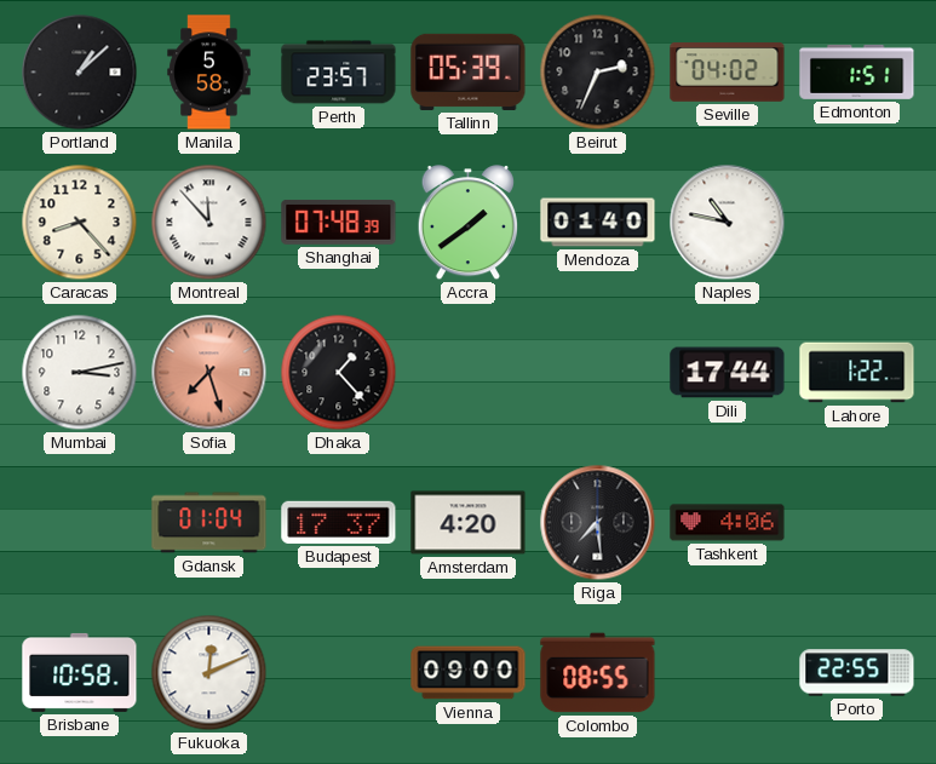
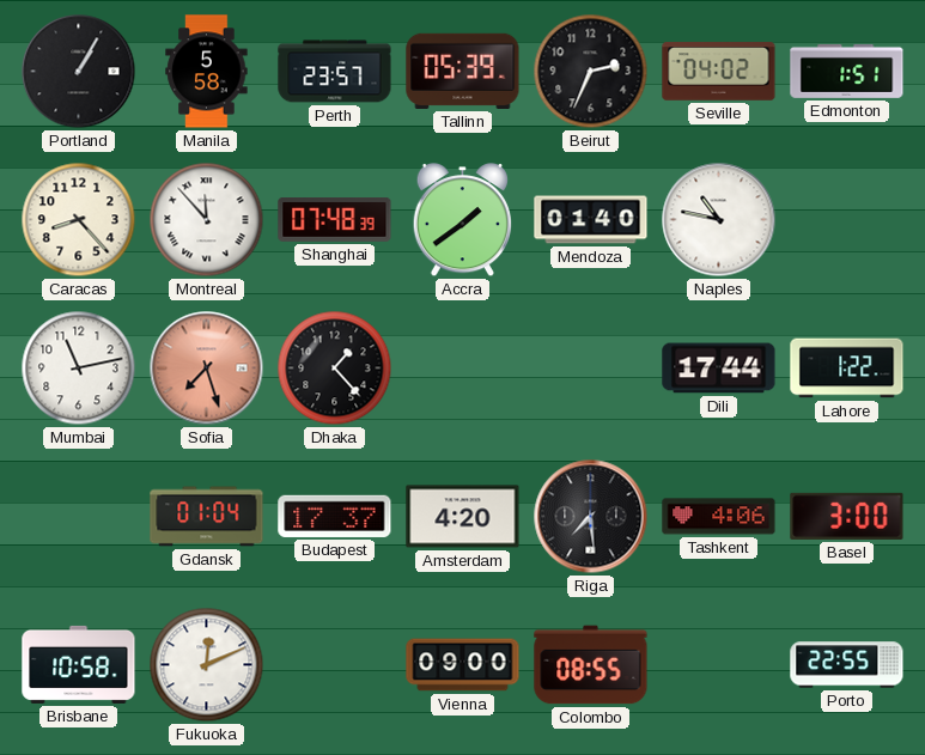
Portland: 1:08 -> 1:05 (79, 72)
Mumbai: 3:13 -> 11:13 (79, 369)
Basel: none -> 3:00 (847, 516)
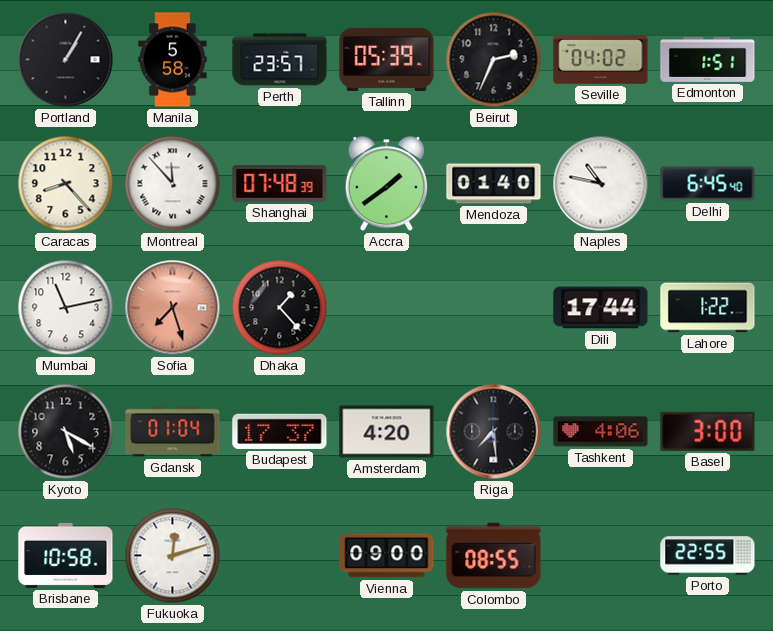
Delhi: none -> 6:45 (708, 184)
Kyoto: none -> 5:20 (66, 432)
Fukuoka: 12:11 -> 12:12 (173, 556)
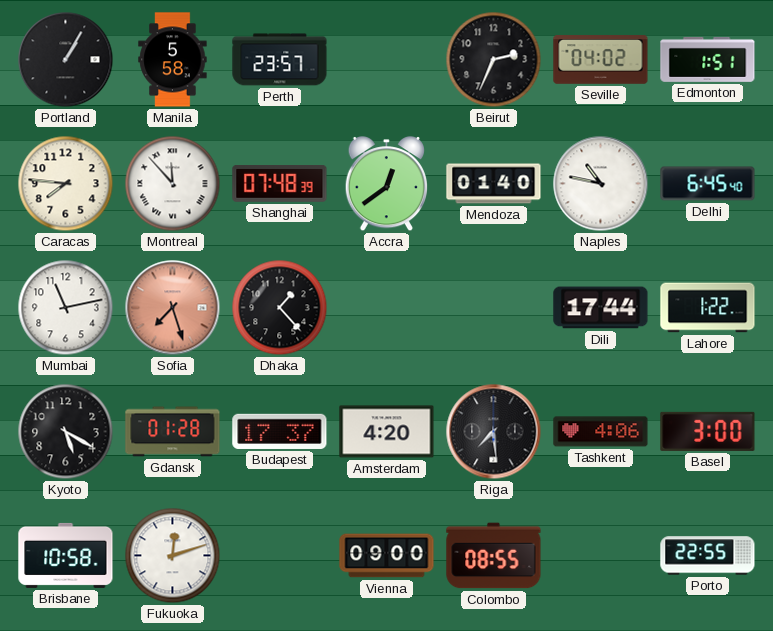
Tallinn: 05:39 -> none (387, 59)
Caracas: 8:23 -> 7:46 (66, 184)
Accra: 1:39 -> 12:39 (386, 185)
Gdansk: 01:04 -> 01:28 (173, 432)
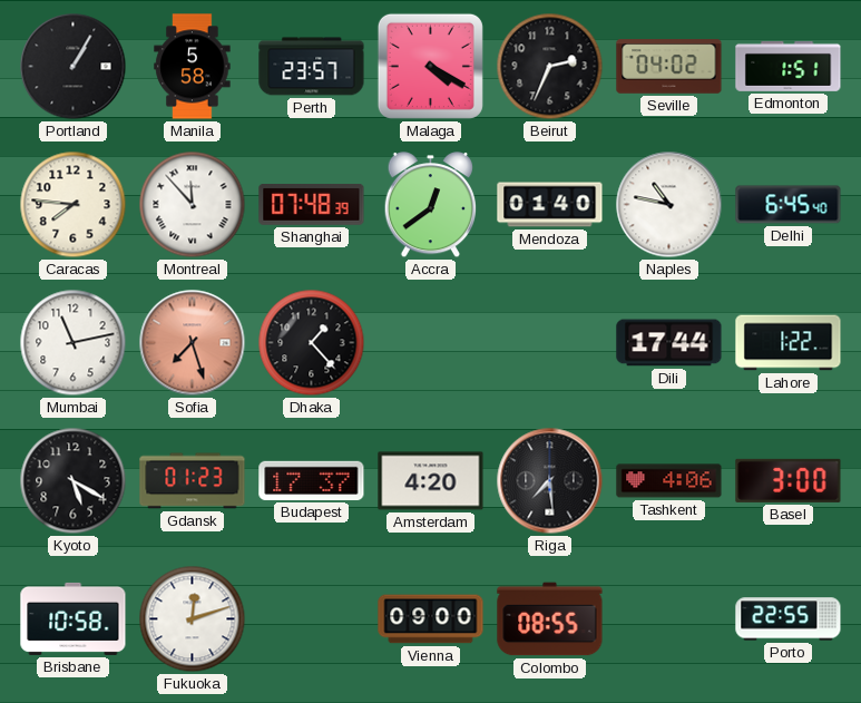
Malaga: none -> 4:20 (430, 66)
Gdansk: 01:28 -> 01:23 (193, 481)
